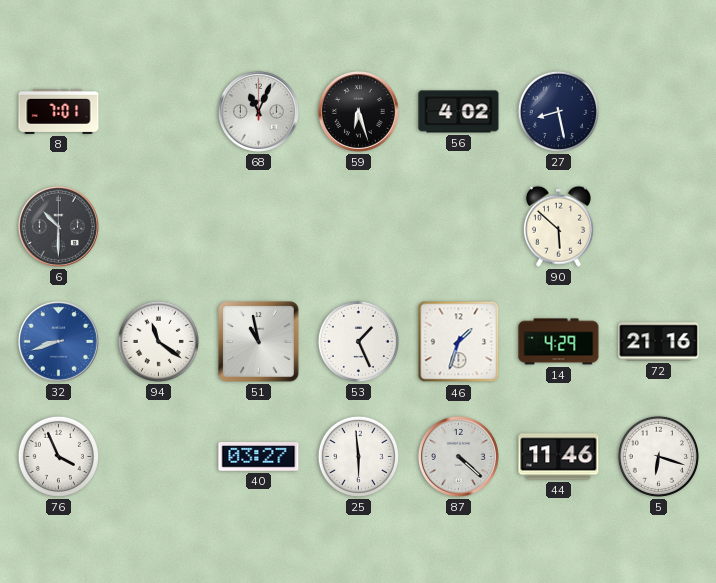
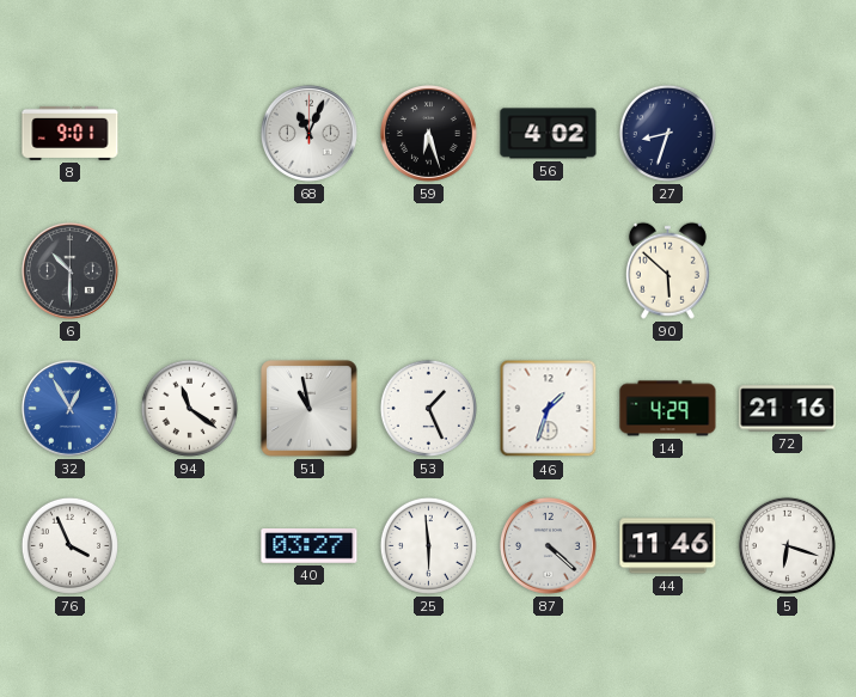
8: 7:01 -> 9:01 (71, 133)
27: 8:28 -> 8:33 (667, 133)
32: 8:42 -> 12:55 (69, 408)
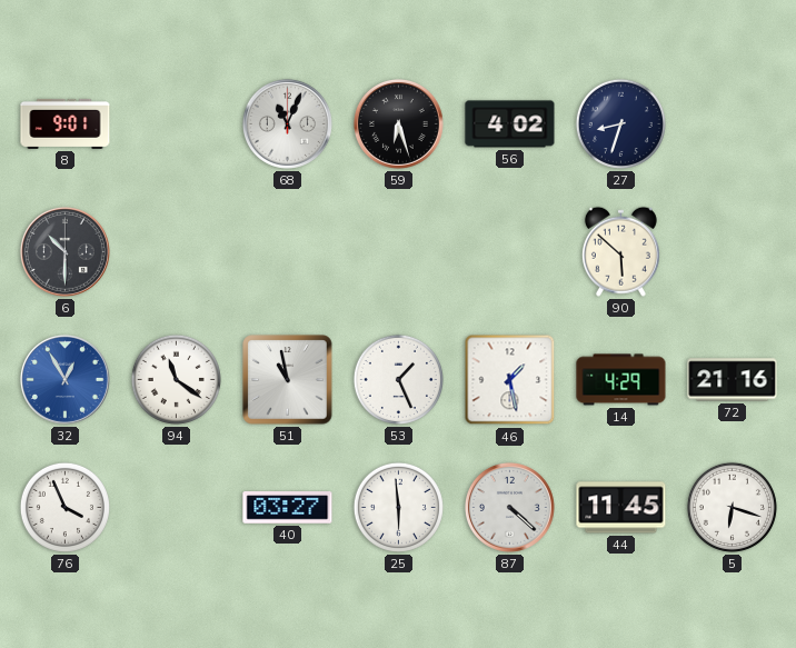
46: 1:33 -> 1:28 (510, 380)
44: 11:46 -> 11:45 (621, 508)
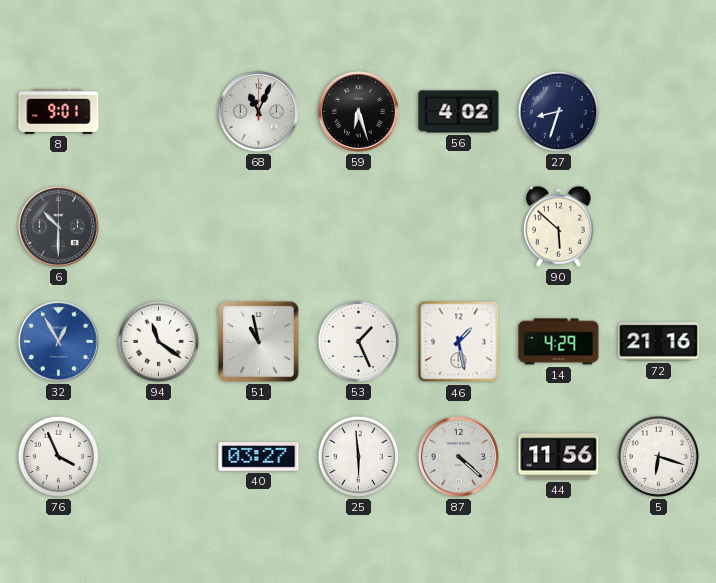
44: 11:45 -> 11:56 (559, 457)
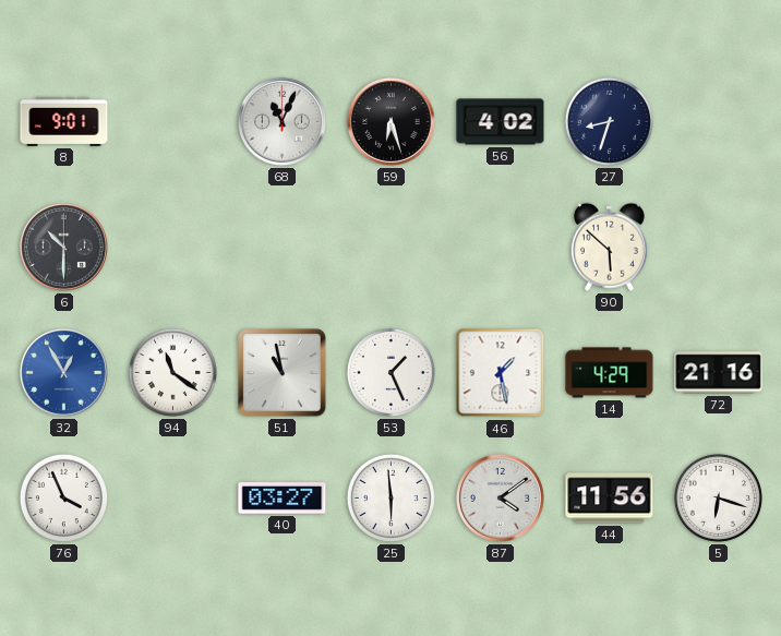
87: 4:22 -> 4:09 (500, 497)
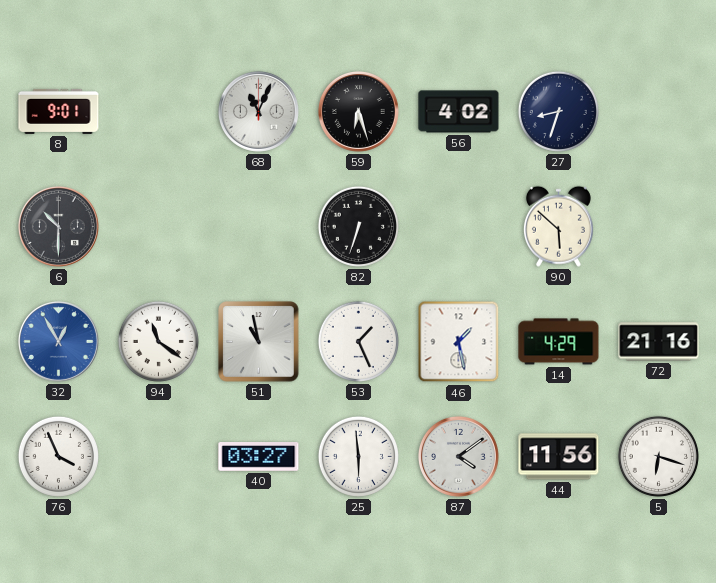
82: none -> 6:33 (358, 226)
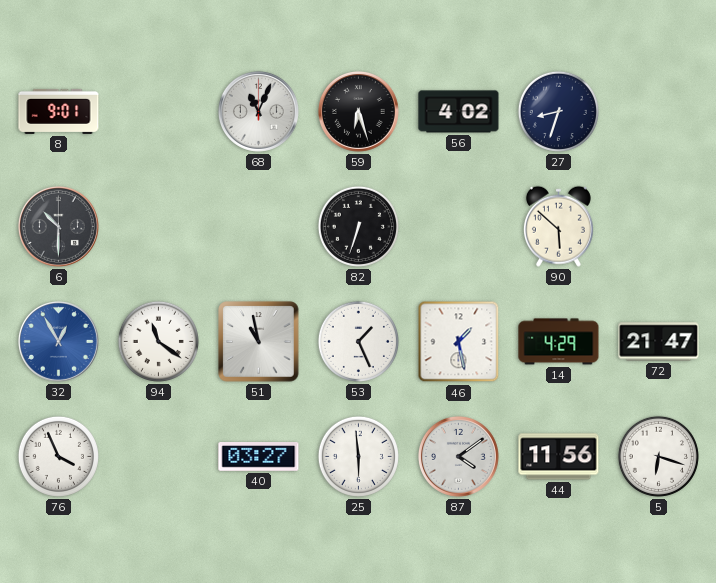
72: 21:16 -> 21:47 (659, 342)
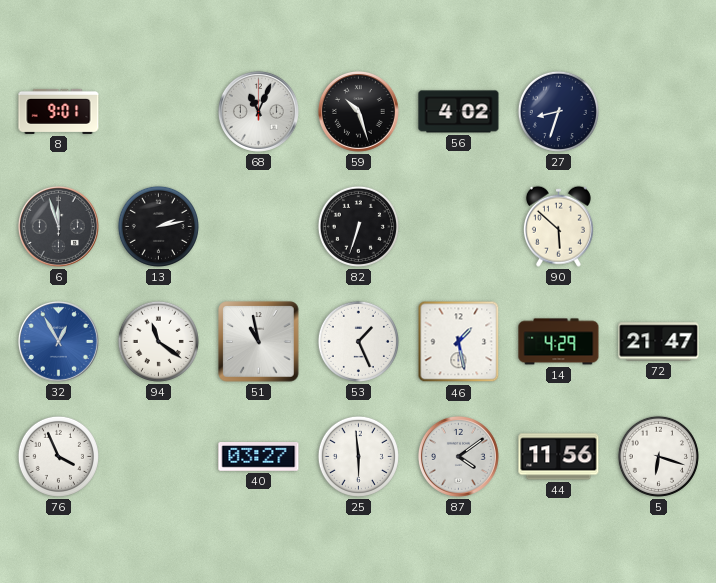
59: 6:27 -> 10:27 (358, 111)
6: 10:30 -> 11:57 (58, 226)
13: none -> 2:13 (158, 226)
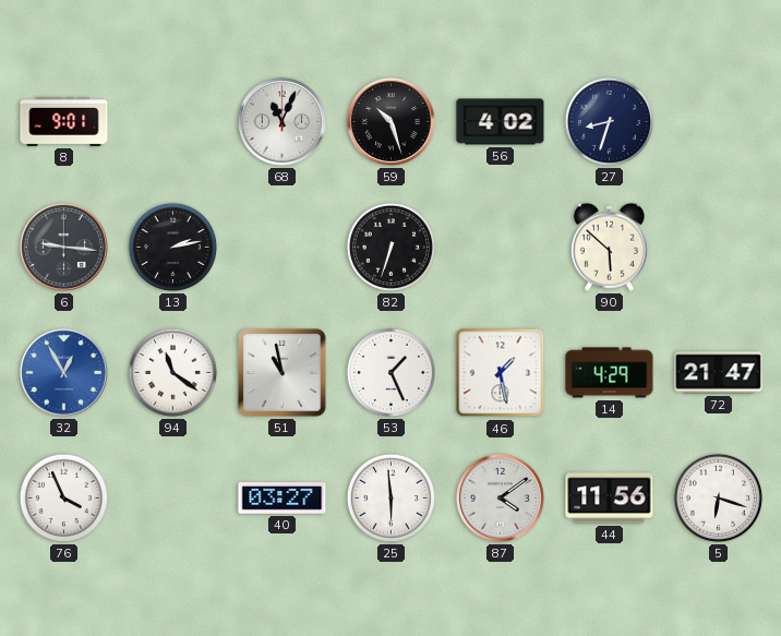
6: 11:57 -> 9:16 (63, 247)
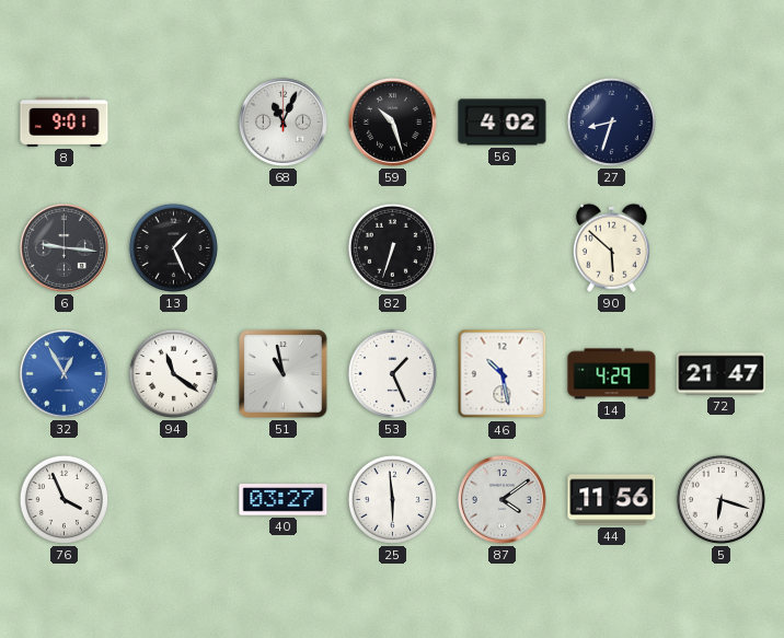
13: 2:13 -> 1:26 (173, 247)
46: 1:28 -> 10:28 (503, 374)
